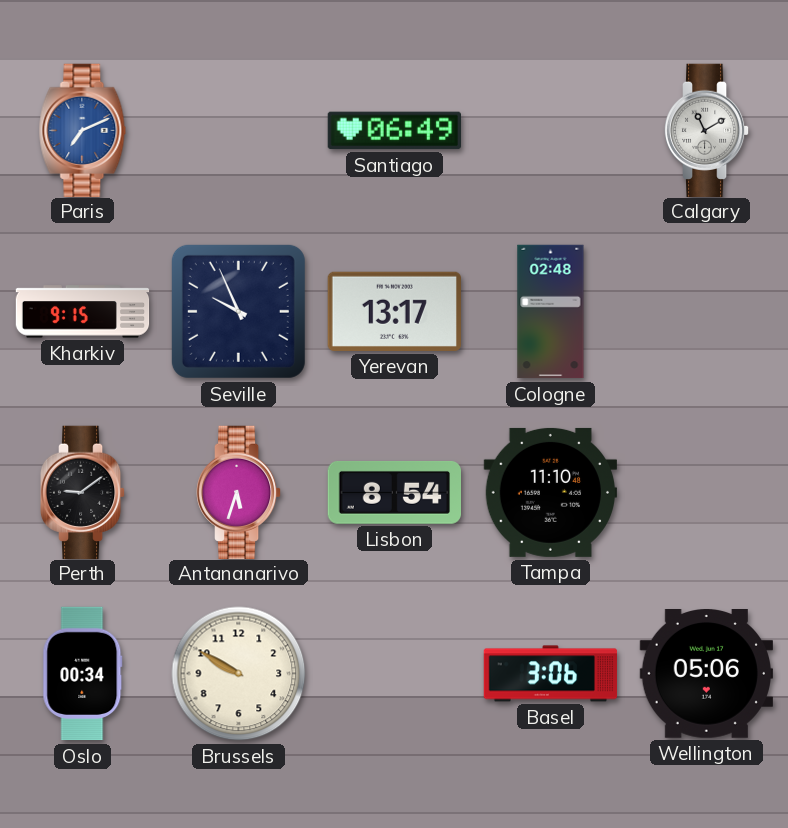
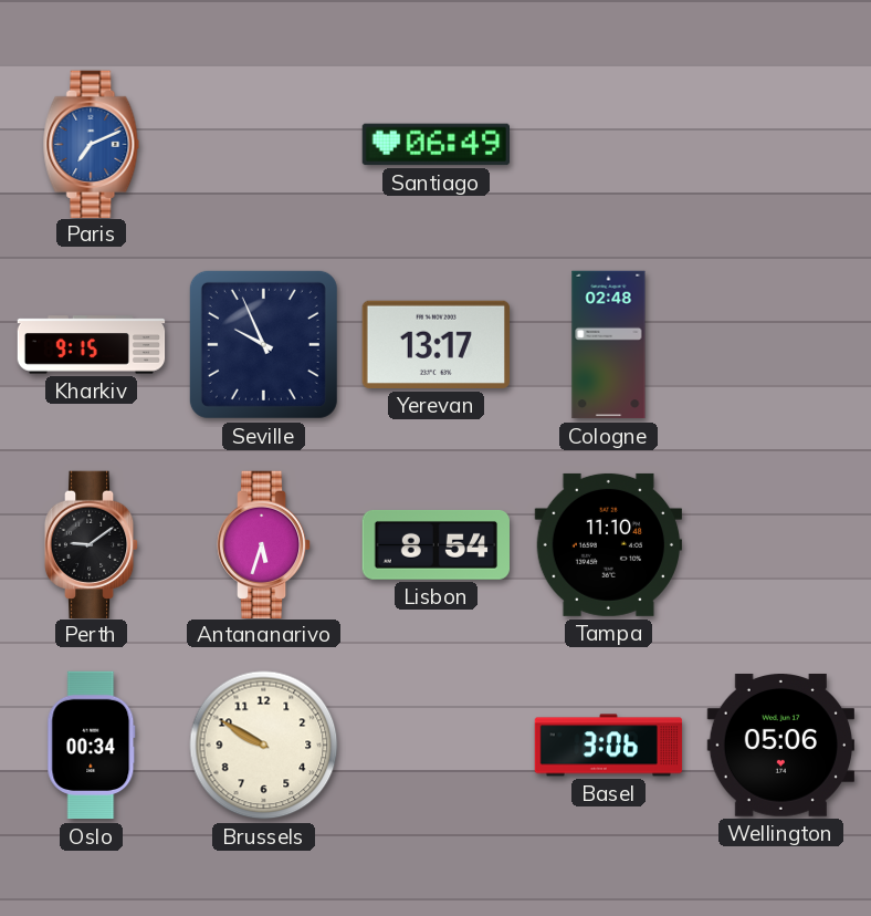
Calgary: 11:10 -> none (707, 130)
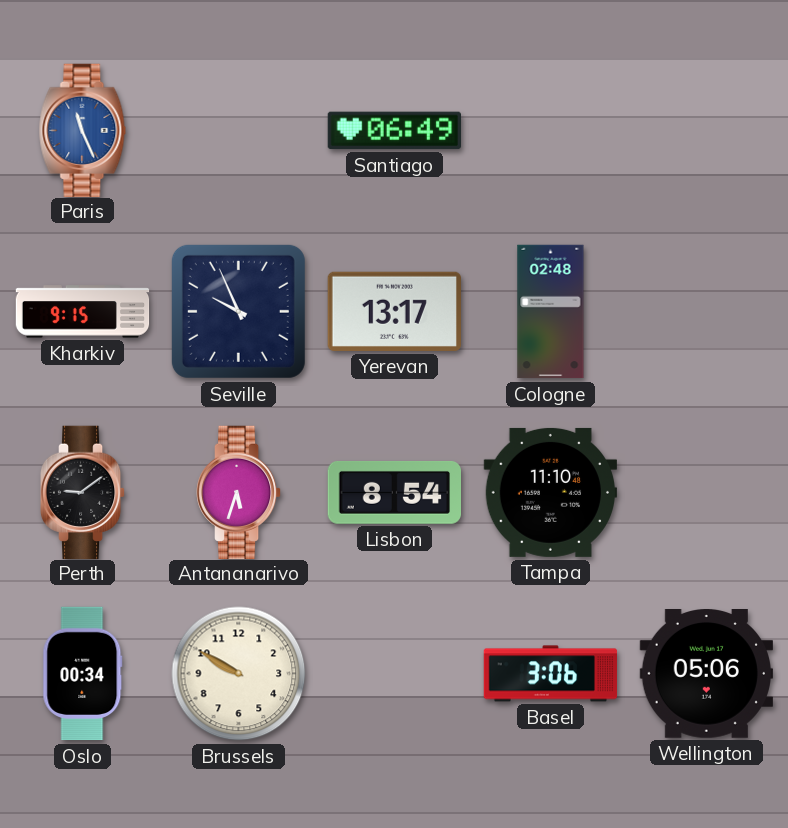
Paris: 7:11 -> 11:26 (83, 130)
